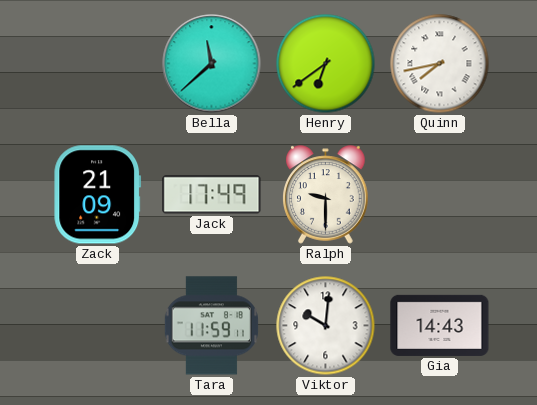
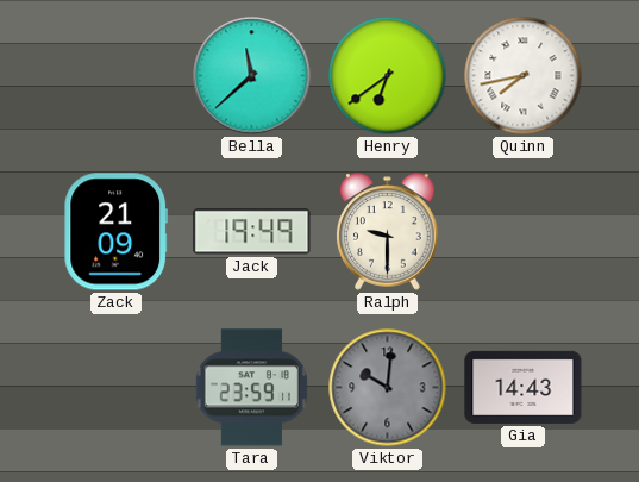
Jack: 17:49 -> 19:49 (252, 232)
Tara: 11:59 -> 23:59 (251, 388)
Viktor dial: white -> grey (388, 388)
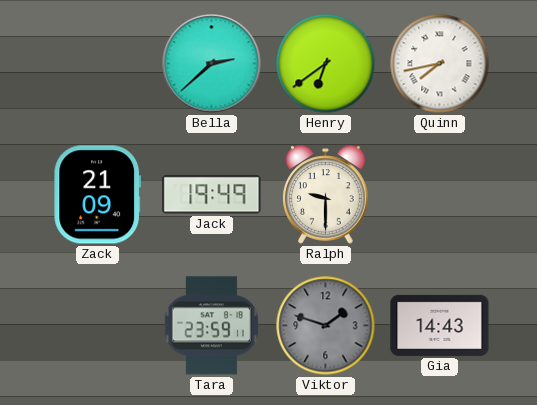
Bella: 11:38 -> 2:38 (212, 64)
Viktor: 10:01 -> 1:48 (326, 326)
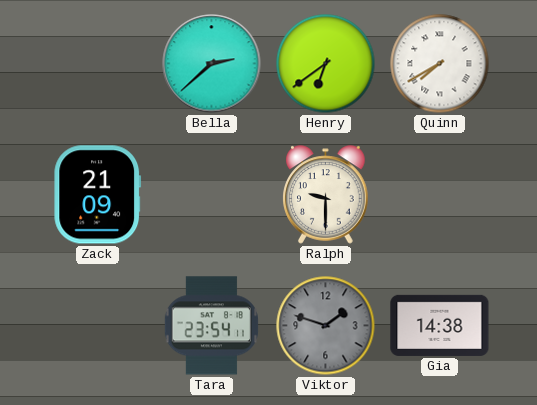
Quinn: 7:43 -> 7:40 (440, 64)
Jack: 19:49 -> none (212, 195)
Tara: 23:59 -> 23:54 (211, 326)
Gia: 14:43 -> 14:38 (440, 325)
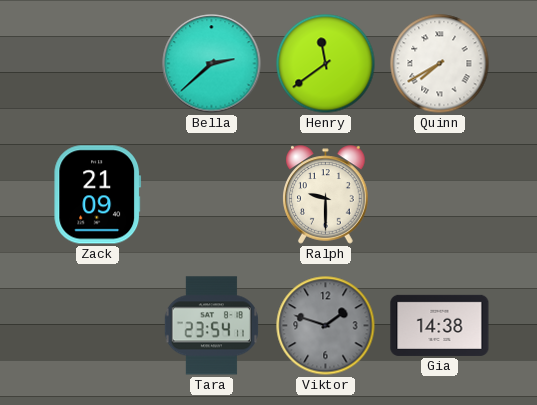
Henry: 6:39 -> 11:39 (326, 64)
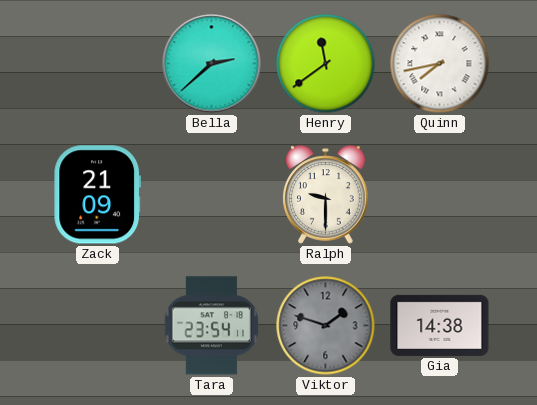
Quinn: 7:40 -> 7:43 (440, 64)
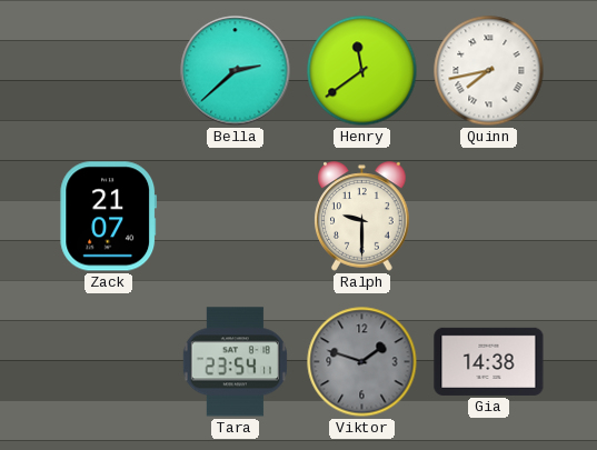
Zack: 21:09 -> 21:07 (109, 217)
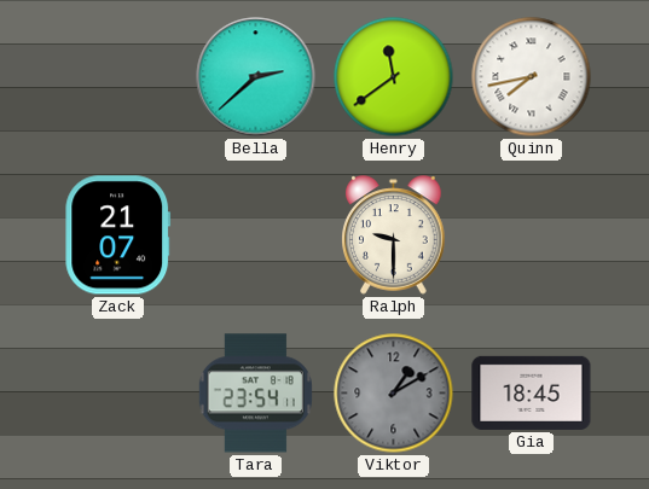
Viktor: 1:48 -> 1:10 (394, 394)
Gia: 14:38 -> 18:45 (532, 392)
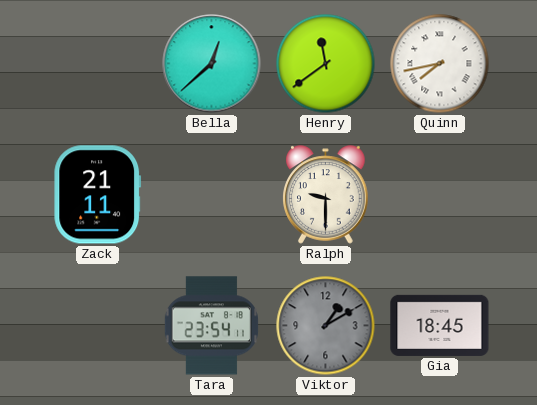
Bella: 2:38 -> 12:38 (212, 64)
Zack: 21:07 -> 21:11 (98, 195)
